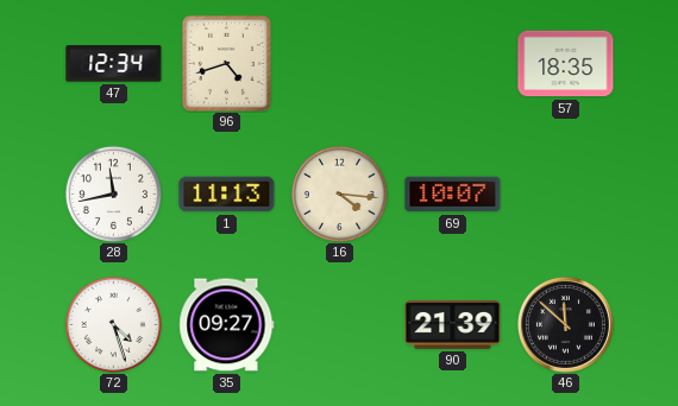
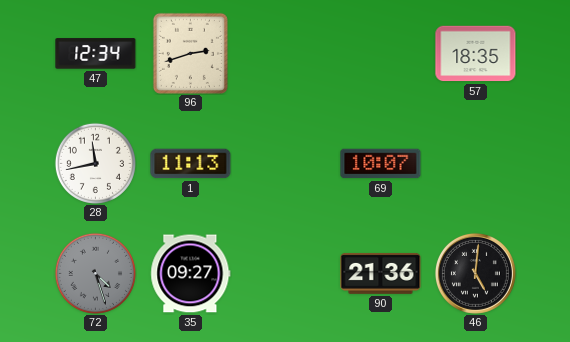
96: 4:42 -> 2:42 (190, 53)
16: 4:16 -> none (339, 194)
72 dial: white -> grey (95, 273)
90: 21:39 -> 21:36 (381, 273)
46: 11:52 -> 5:01 (475, 273)
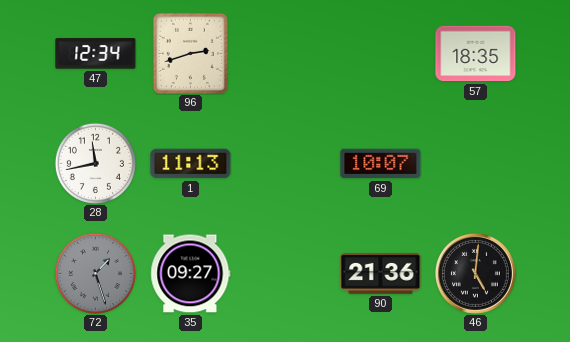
72: 4:27 -> 1:27 (95, 273)
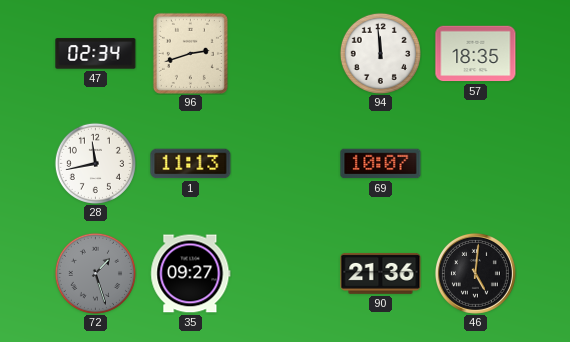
47: 12:34 -> 02:34 (96, 54)
94: none -> 11:59 (380, 53)
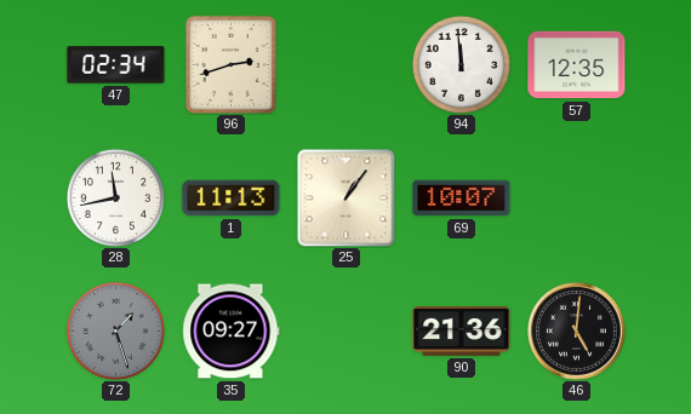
57: 18:35 -> 12:35 (577, 65)
25: none -> 1:06 (345, 197)
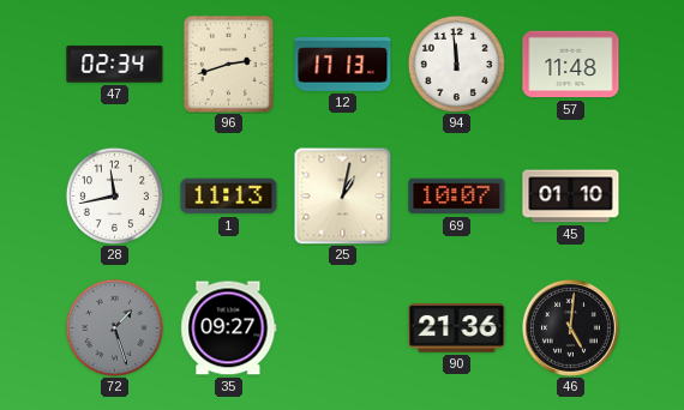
12: none -> 17:13 (343, 65)
57: 12:35 -> 11:48 (571, 65)
25: 1:06 -> 1:02 (342, 195)
45: none -> 01:10 (571, 197)
